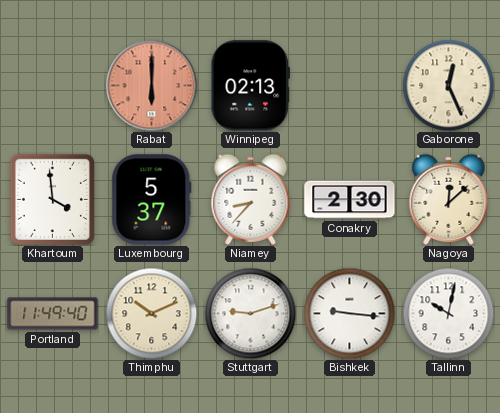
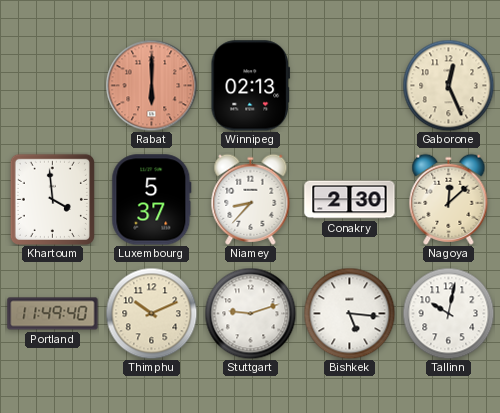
Bishkek: 9:16 -> 5:16 (349, 313)
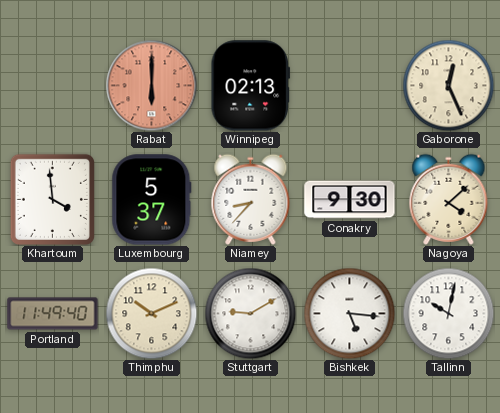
Conakry: 2:30 -> 9:30 (350, 200)
Nagoya: 12:08 -> 4:08 (449, 199)
Stuttgart: 9:12 -> 9:10 (250, 313)
